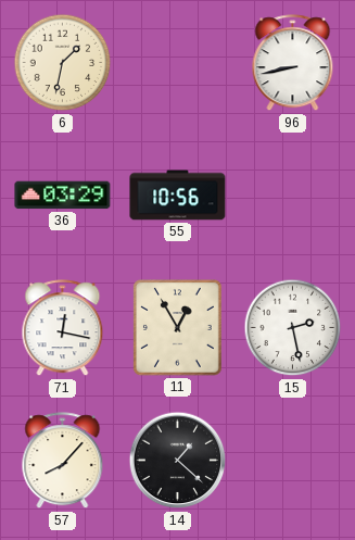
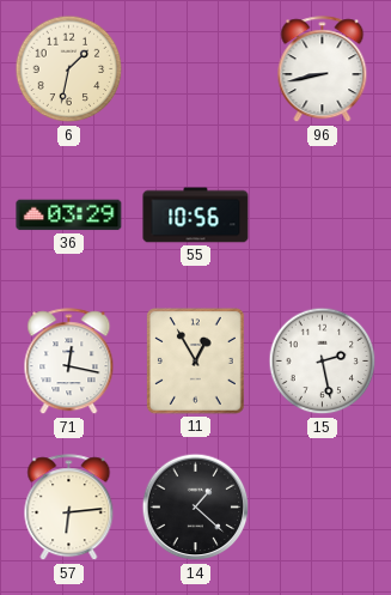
57: 8:07 -> 6:14 (69, 508)
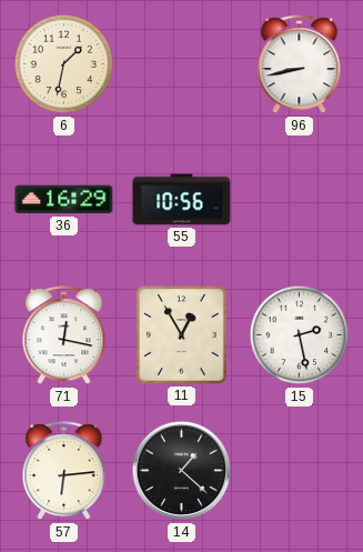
36: 03:29 -> 16:29 (64, 200)
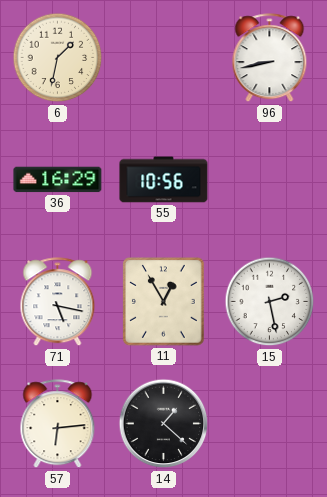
71: 12:17 -> 5:17 (58, 302)
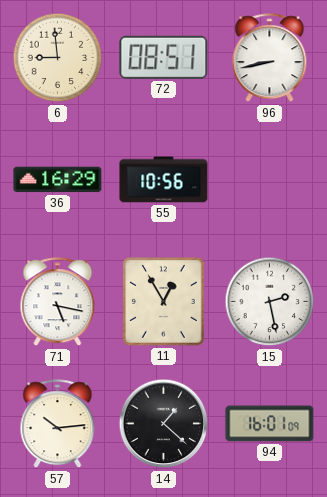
6: 1:32 -> 8:59 (58, 58)
72: none -> 08:51 (164, 57)
57: 6:14 -> 10:14 (58, 424)
94: none -> 16:01 (270, 424)
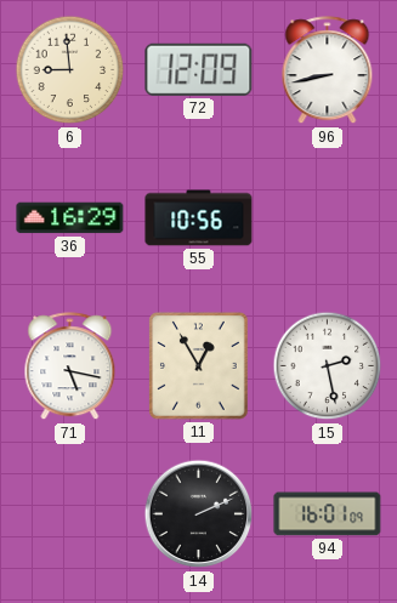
72: 08:51 -> 12:09 (199, 69)
57: 10:14 -> none (58, 424)
14: 1:22 -> 2:11 (199, 514)
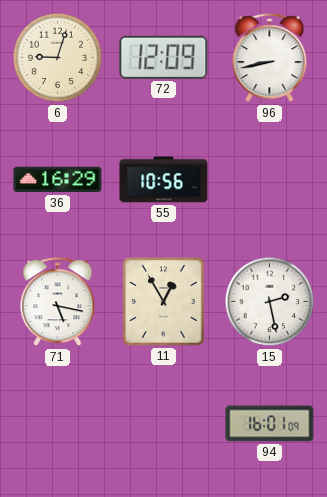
6: 8:59 -> 9:03 (58, 58)
14: 2:11 -> none (199, 514)
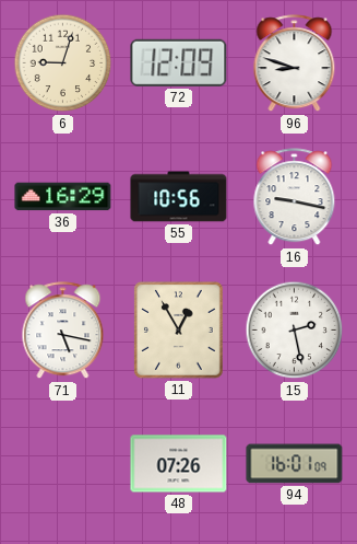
96: 8:43 -> 8:48 (295, 63)
16: none -> 9:17 (295, 197)
48: none -> 07:26 (179, 464)
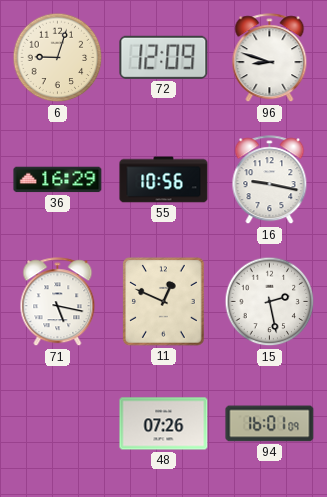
11: 12:55 -> 12:49 (164, 302)
